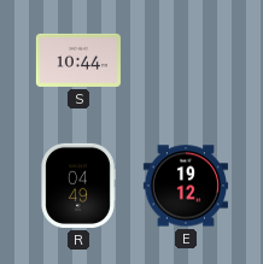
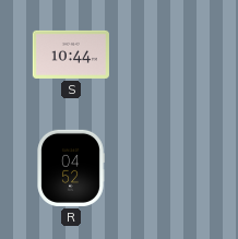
R: 04:49 -> 04:52 (71, 168)
E: 19:12 -> none (186, 186)
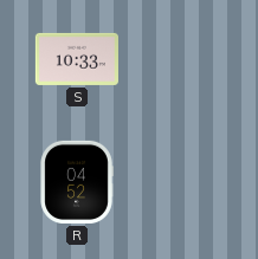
S: 10:44 -> 10:33 (77, 59)
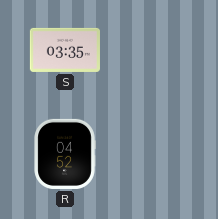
S: 10:33 -> 03:35 (65, 50)
